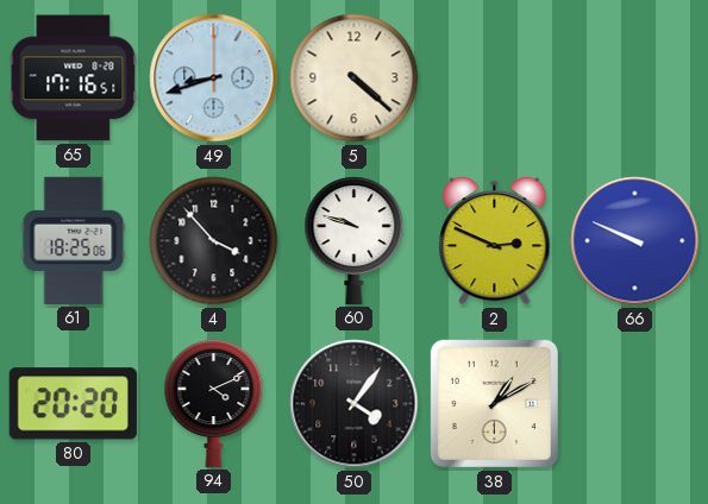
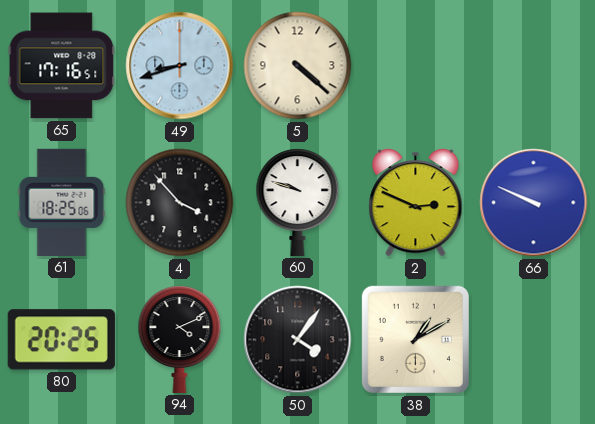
80: 20:20 -> 20:25 (61, 340)
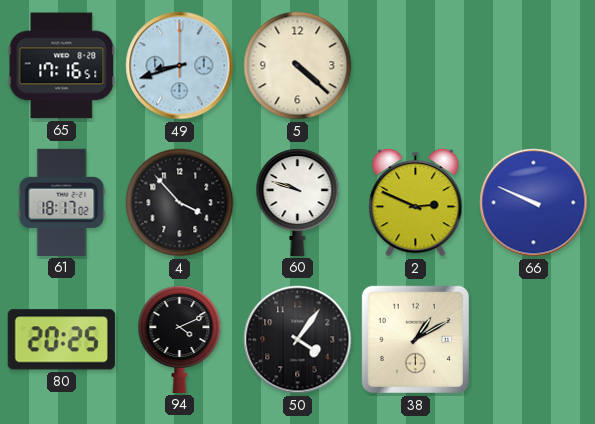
61: 18:25 -> 18:17 (62, 202)
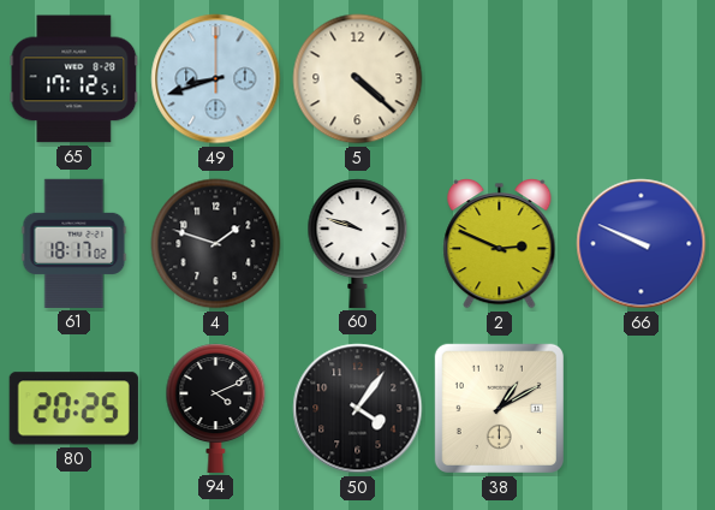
65: 17:16 -> 17:12 (75, 79)
4: 3:53 -> 1:48 (216, 244)
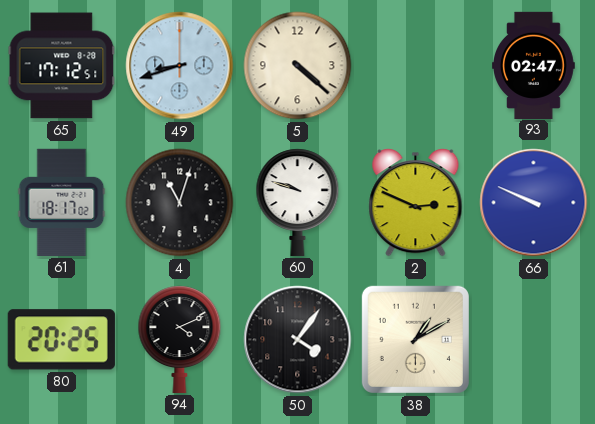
93: none -> 02:47 (534, 65)
4: 1:48 -> 11:03 (180, 203)
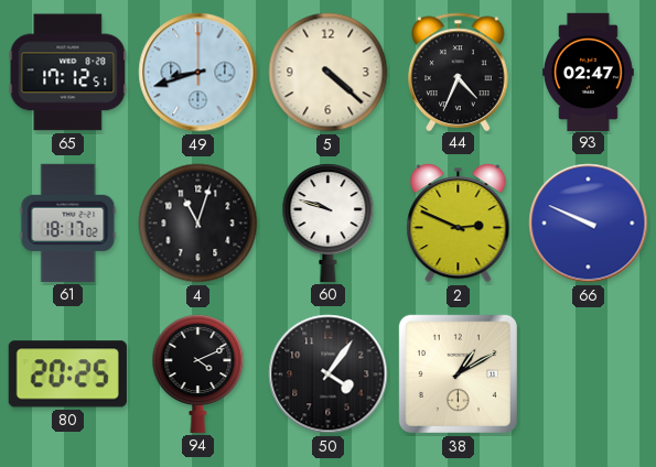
44: none -> 4:34 (459, 72)
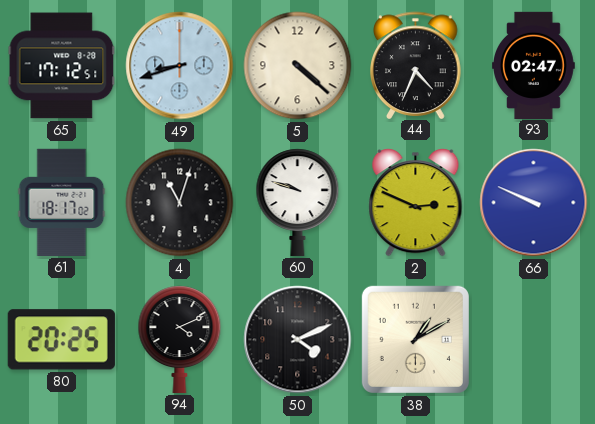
50: 4:06 -> 4:11 (298, 340)
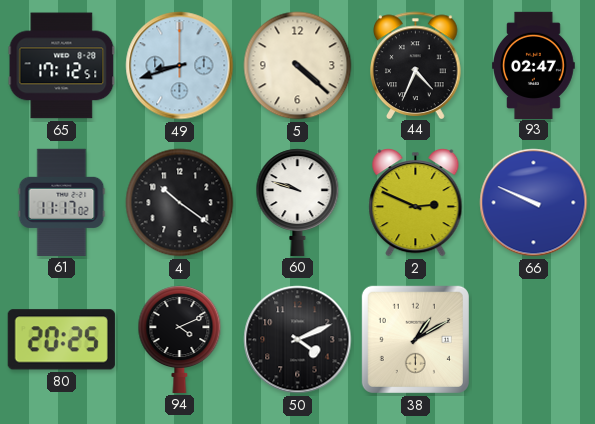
61: 18:17 -> 11:17 (62, 202)
4: 11:03 -> 10:21 (180, 203)
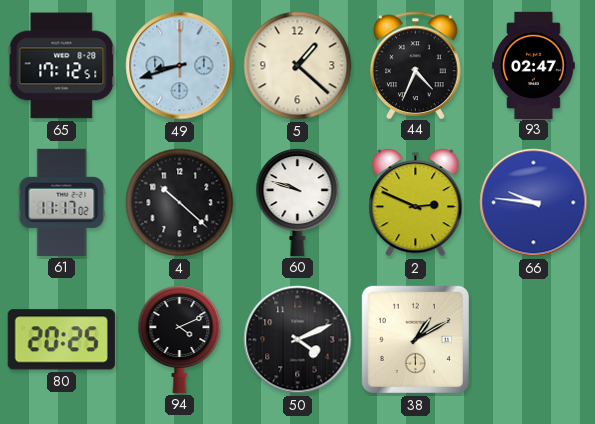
5: 4:22 -> 1:22 (298, 66)
4: 10:21 -> 10:22 (180, 203)
66: 9:49 -> 9:46 (534, 203)
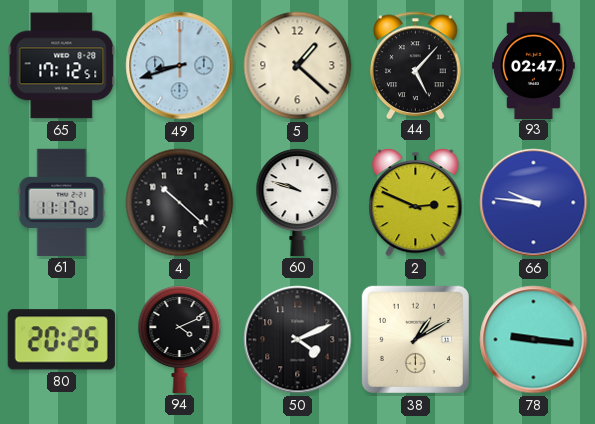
44: 4:34 -> 5:07 (416, 65)
78: none -> 9:16 (534, 340)
